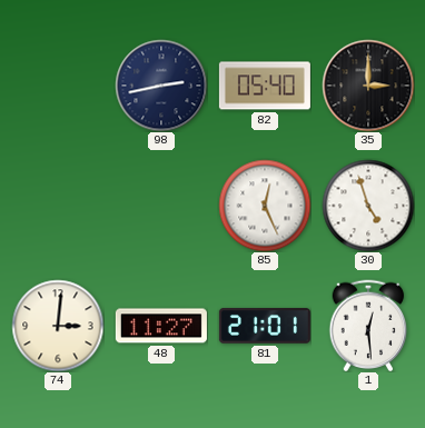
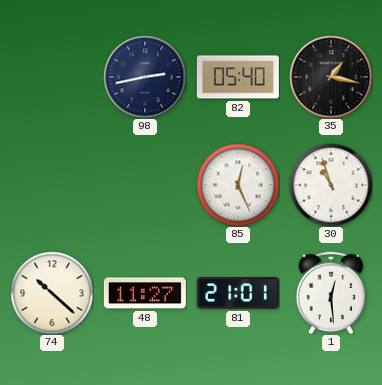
35: 3:00 -> 1:17 (331, 77)
30: 4:57 -> 10:57 (331, 185)
74: 3:01 -> 10:22 (52, 293)
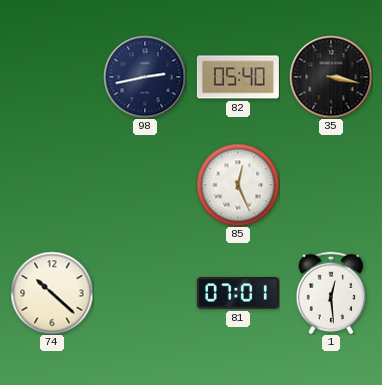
35: 1:17 -> 3:17 (331, 77)
30: 10:57 -> none (331, 185)
48: 11:27 -> none (145, 293)
81: 21:01 -> 07:01 (238, 293)
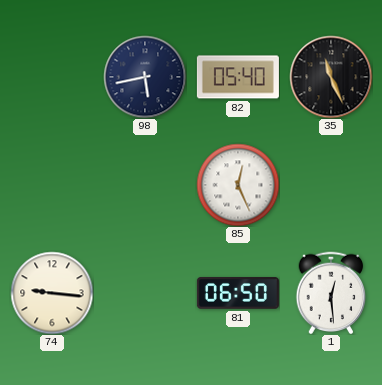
98: 2:43 -> 5:43 (145, 77)
35: 3:17 -> 11:26 (331, 77)
74: 10:22 -> 9:16 (52, 293)
81: 07:01 -> 06:50 (238, 293)
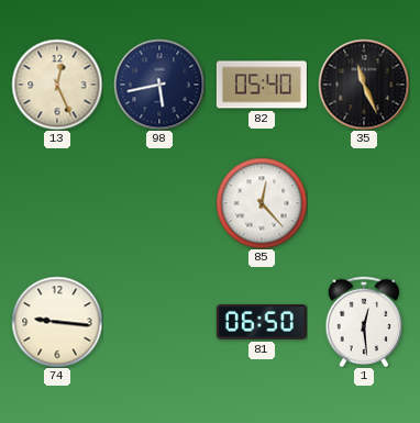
13: none -> 12:26 (57, 85)
85: 12:26 -> 12:23 (262, 203)
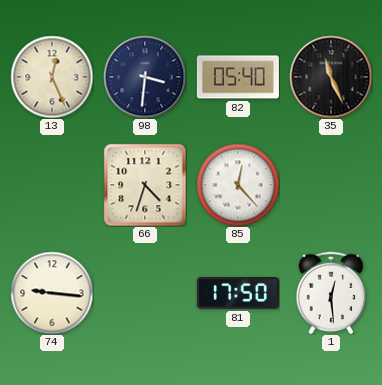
98: 5:43 -> 3:31 (145, 77)
66: none -> 4:33 (145, 185)
81: 06:50 -> 17:50 (238, 293)
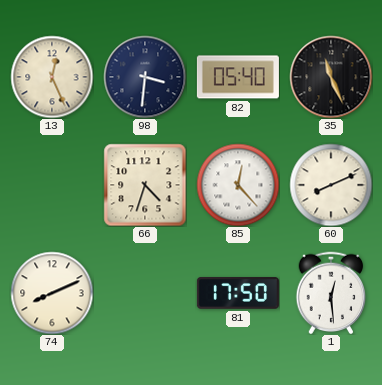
60: none -> 8:11 (331, 185)
74: 9:16 -> 8:11 (52, 293)
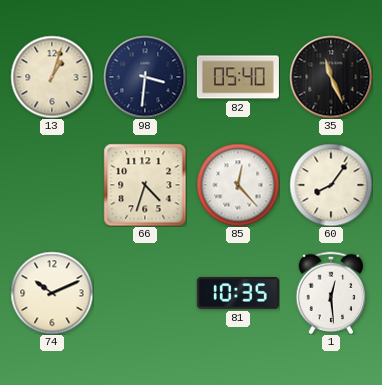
13: 12:26 -> 1:03 (52, 77)
60: 8:11 -> 8:06 (331, 185)
74: 8:11 -> 10:11 (52, 293)
81: 17:50 -> 10:35 (238, 293)
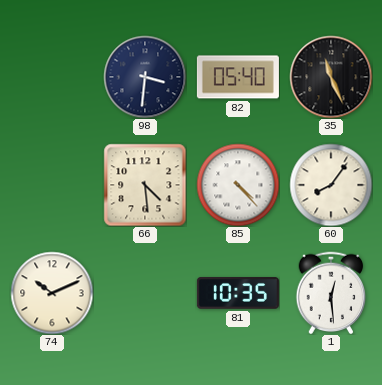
13: 1:03 -> none (52, 77)
66: 4:33 -> 4:29 (145, 185)
85: 12:23 -> 4:23 (238, 185)
